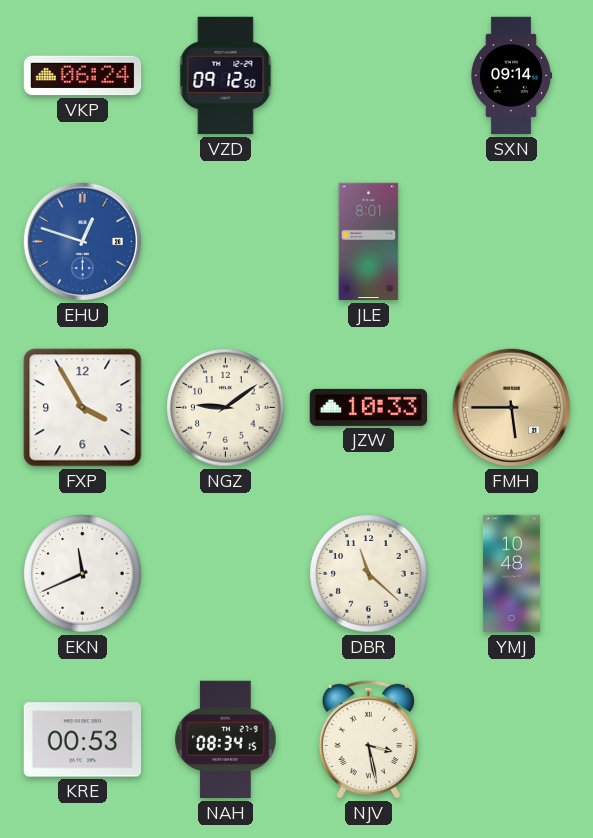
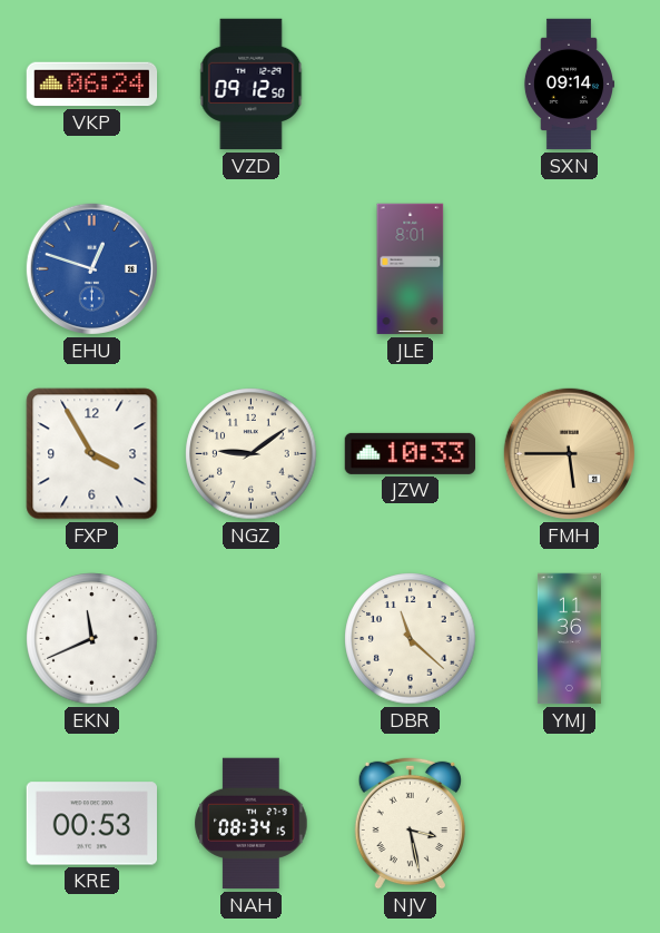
YMJ: 10:48 -> 11:36 (569, 639)
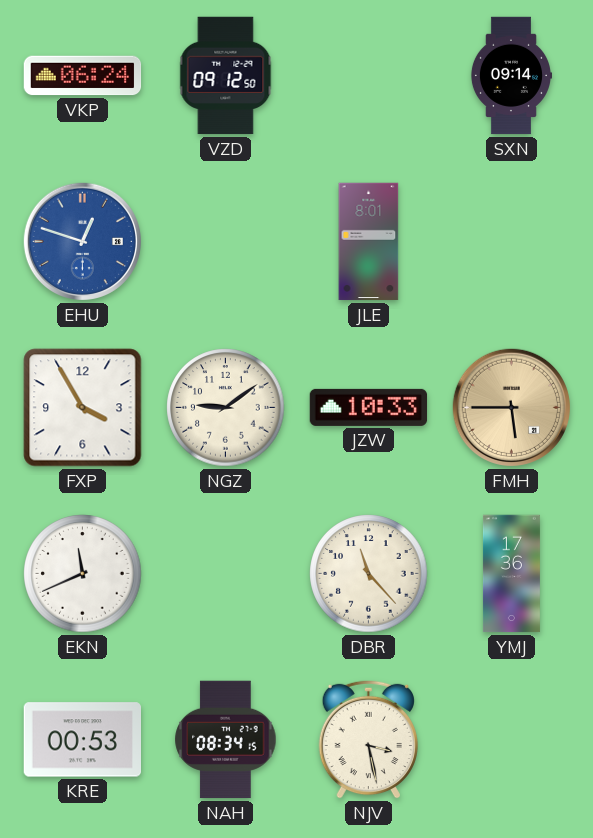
DBR: 11:22 -> 11:23 (369, 574)
YMJ: 11:36 -> 17:36 (511, 574)
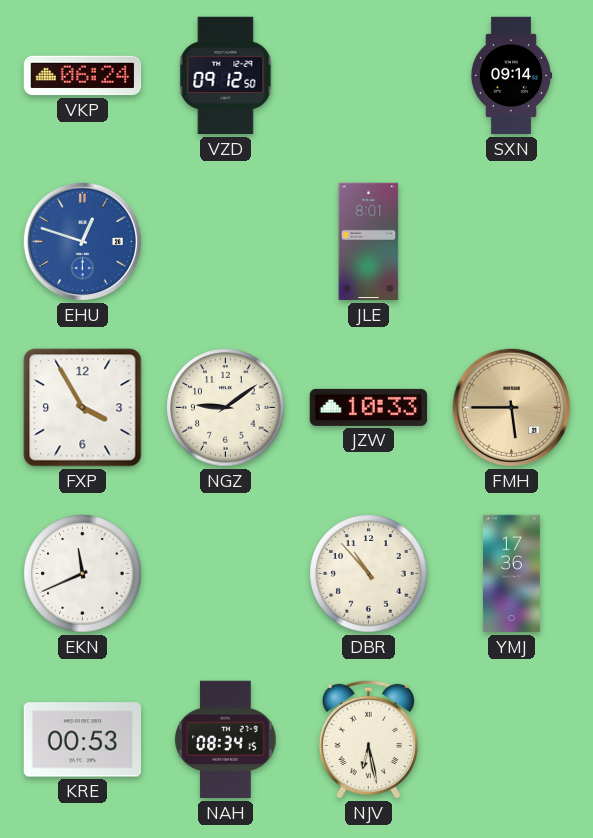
DBR: 11:23 -> 10:53 (369, 574)
NJV: 3:28 -> 6:28 (368, 739)
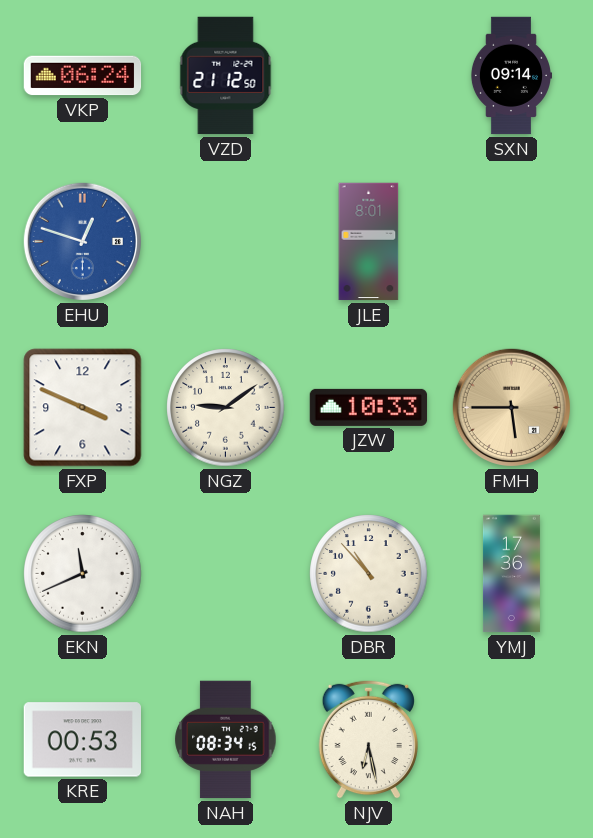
VZD: 09:12 -> 21:12 (226, 76)
FXP: 3:55 -> 3:49 (83, 408)
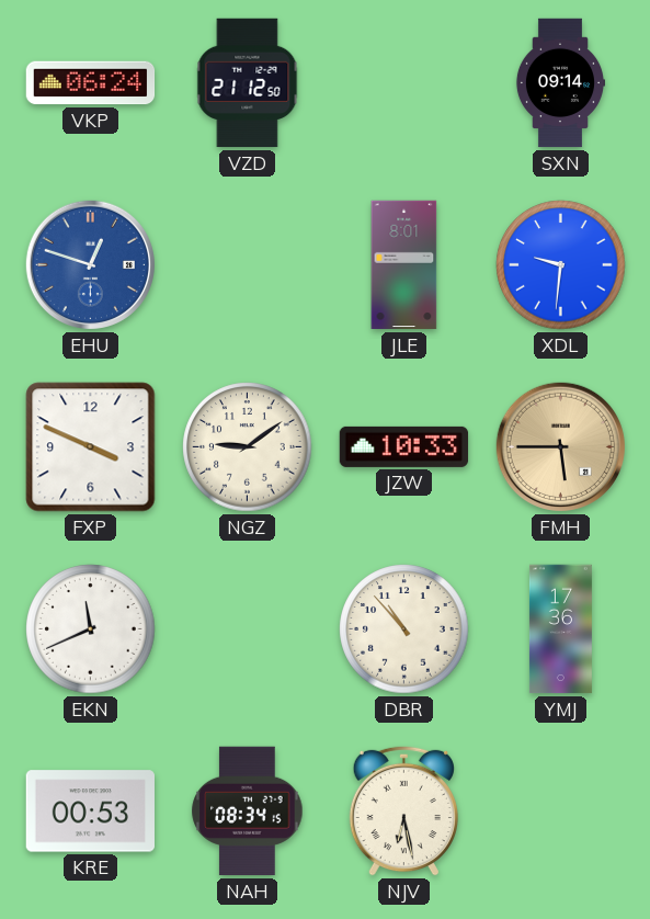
XDL: none -> 9:31 (561, 265)
